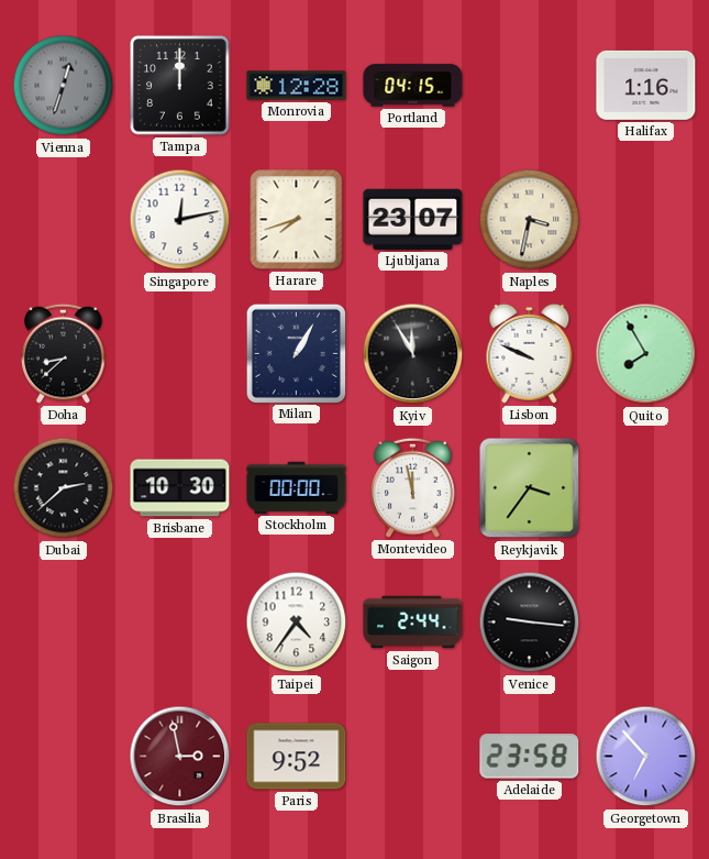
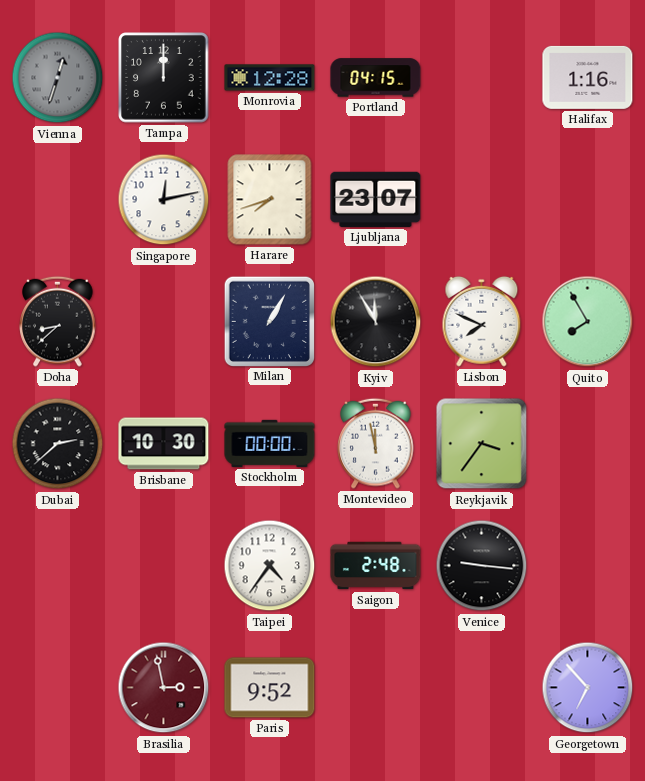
Naples: 3:32 -> none (530, 220)
Lisbon: 9:49 -> 7:49 (482, 321)
Saigon: 2:44 -> 2:48 (376, 566)
Adelaide: 23:58 -> none (530, 757)
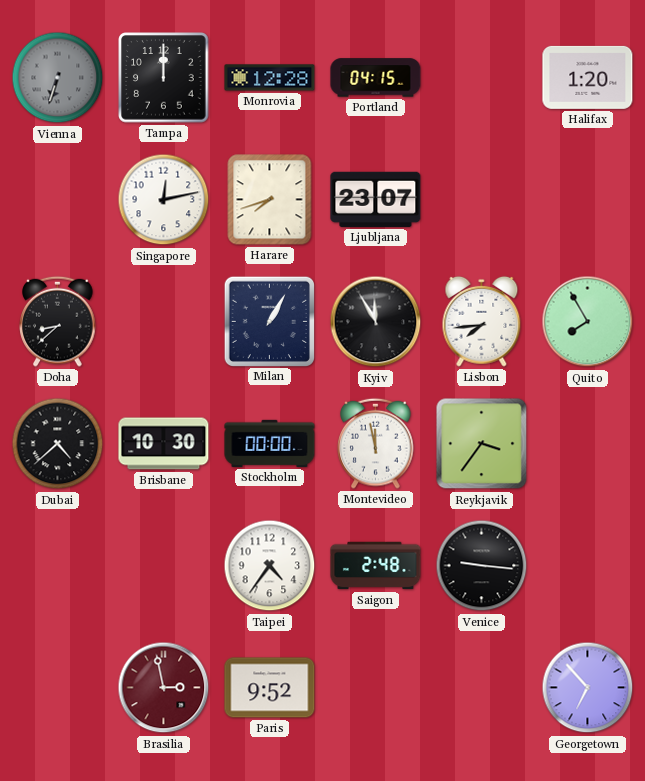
Vienna: 12:33 -> 6:33 (58, 78)
Halifax: 1:16 -> 1:20 (588, 77)
Lisbon: 7:49 -> 7:44 (482, 321)
Dubai: 2:38 -> 4:38 (58, 444)
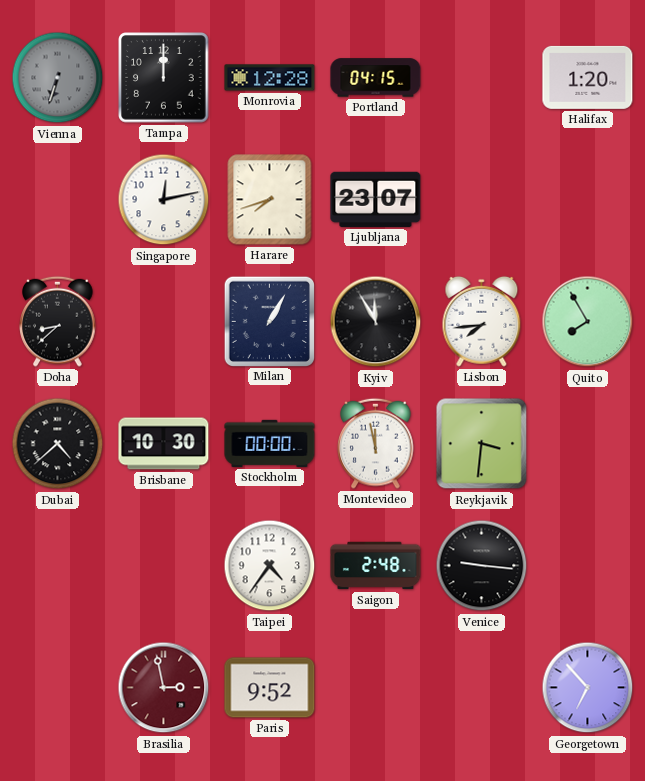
Reykjavik: 3:36 -> 3:31 (482, 444)
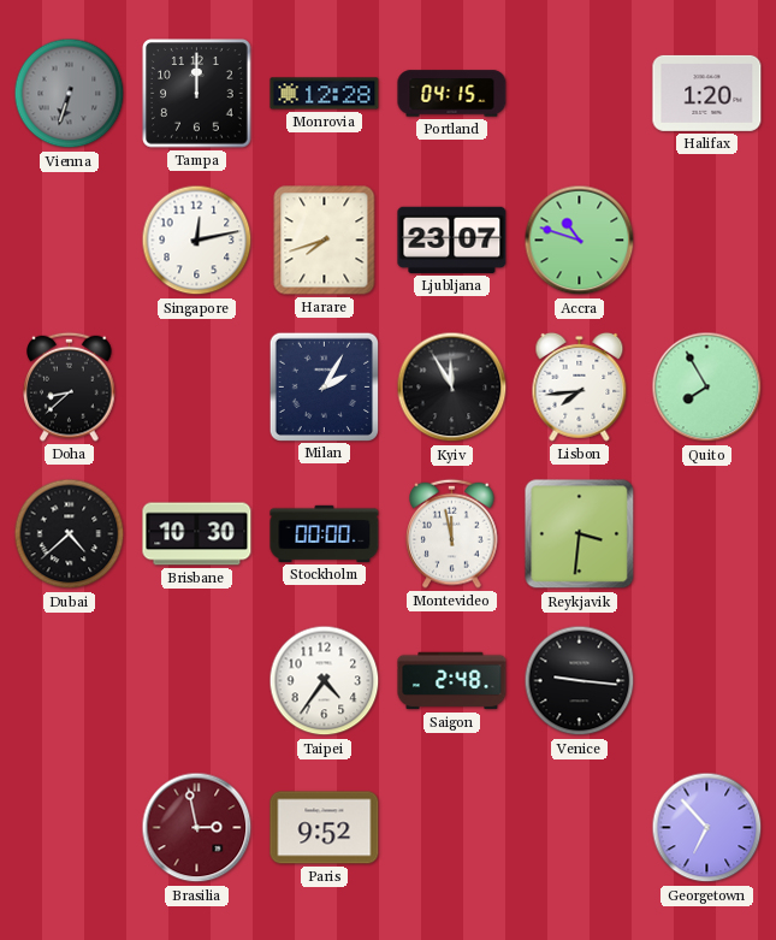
Accra: none -> 10:48 (580, 241)
Milan: 1:05 -> 2:05 (324, 386)
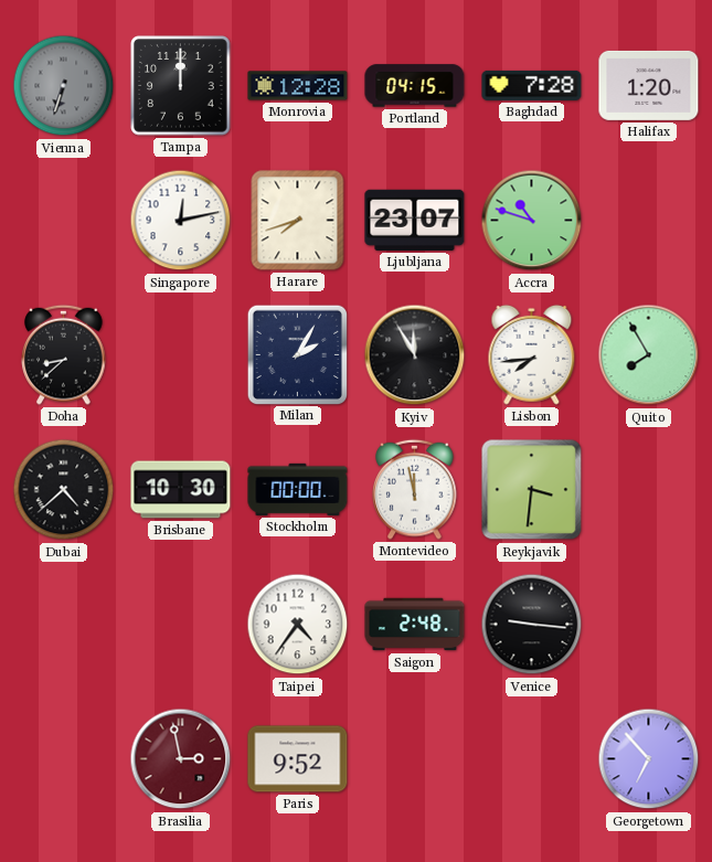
Baghdad: none -> 7:28 (532, 85)
